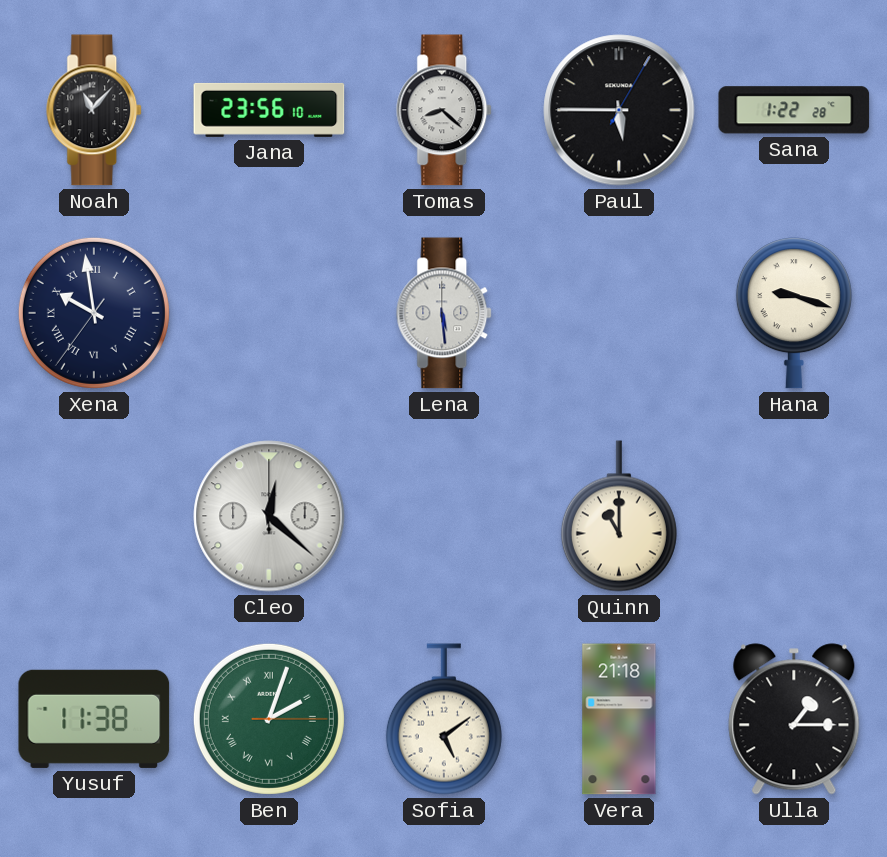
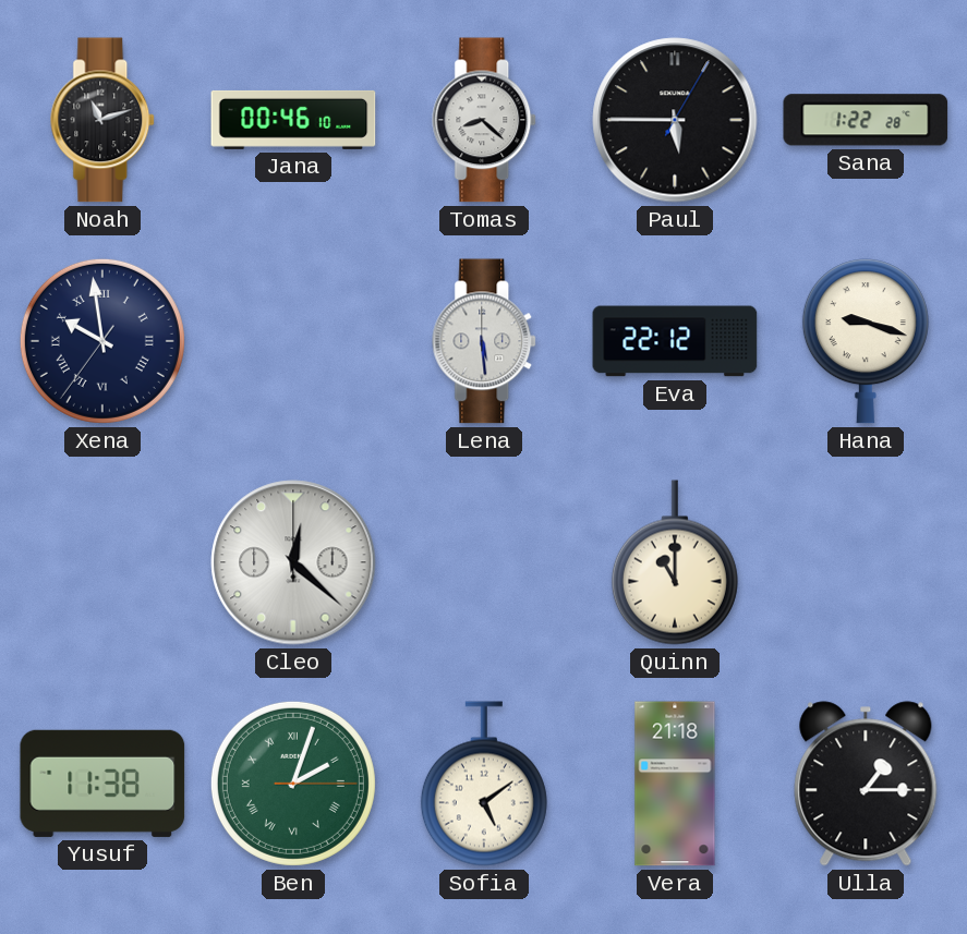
Noah: 11:07 -> 11:12 (104, 120)
Jana: 23:56 -> 00:46 (293, 120)
Eva: none -> 22:12 (675, 341)
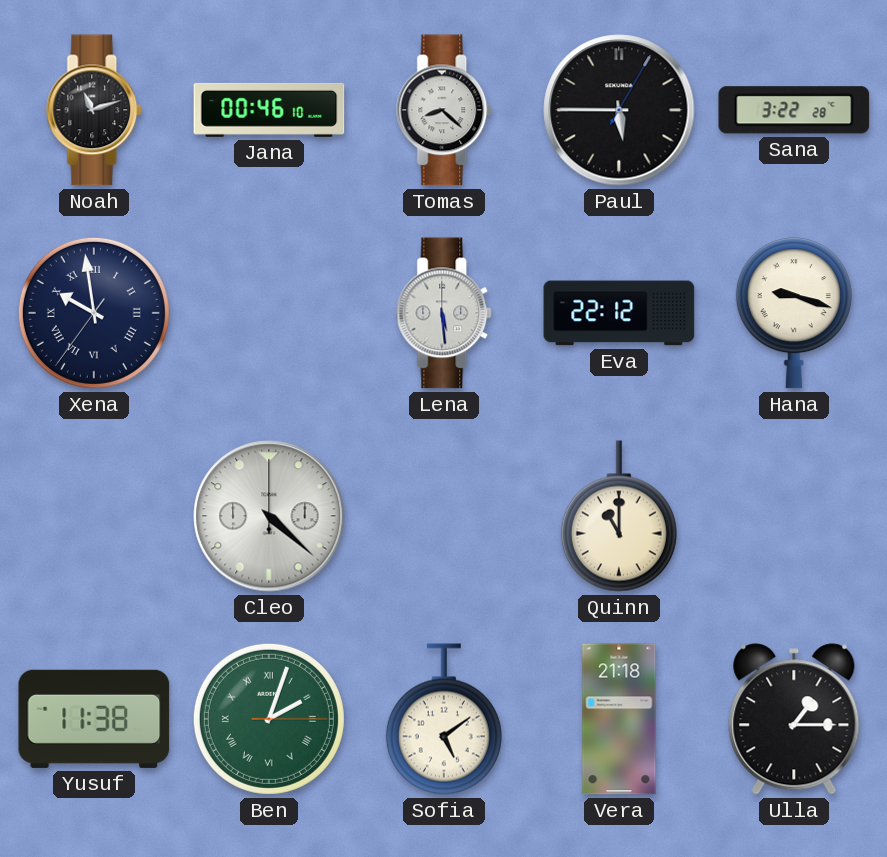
Sana: 1:22 -> 3:22 (794, 110)
Cleo: 12:22 -> 4:22 (269, 516)
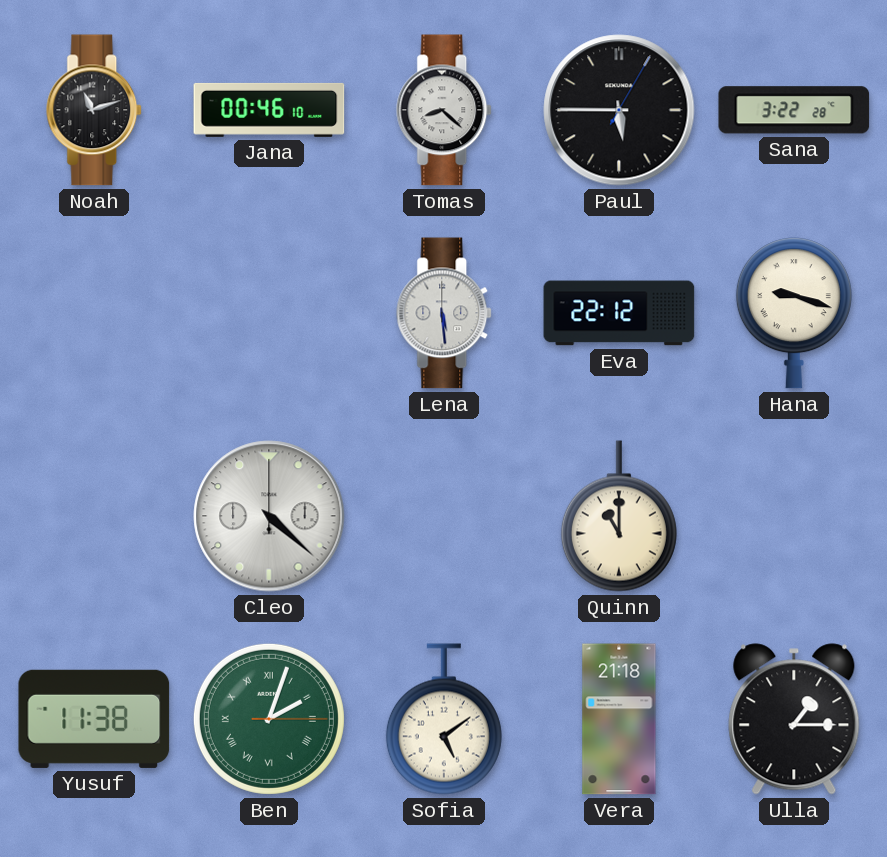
Xena: 9:58 -> none (94, 313)
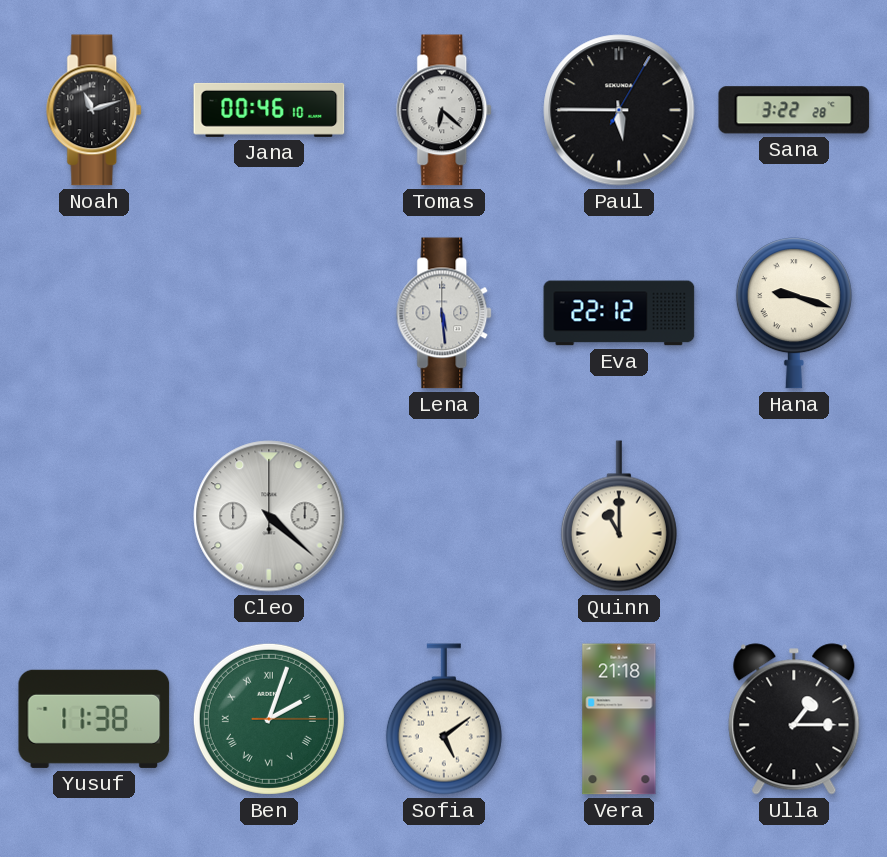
Tomas: 8:22 -> 6:22 (445, 110)
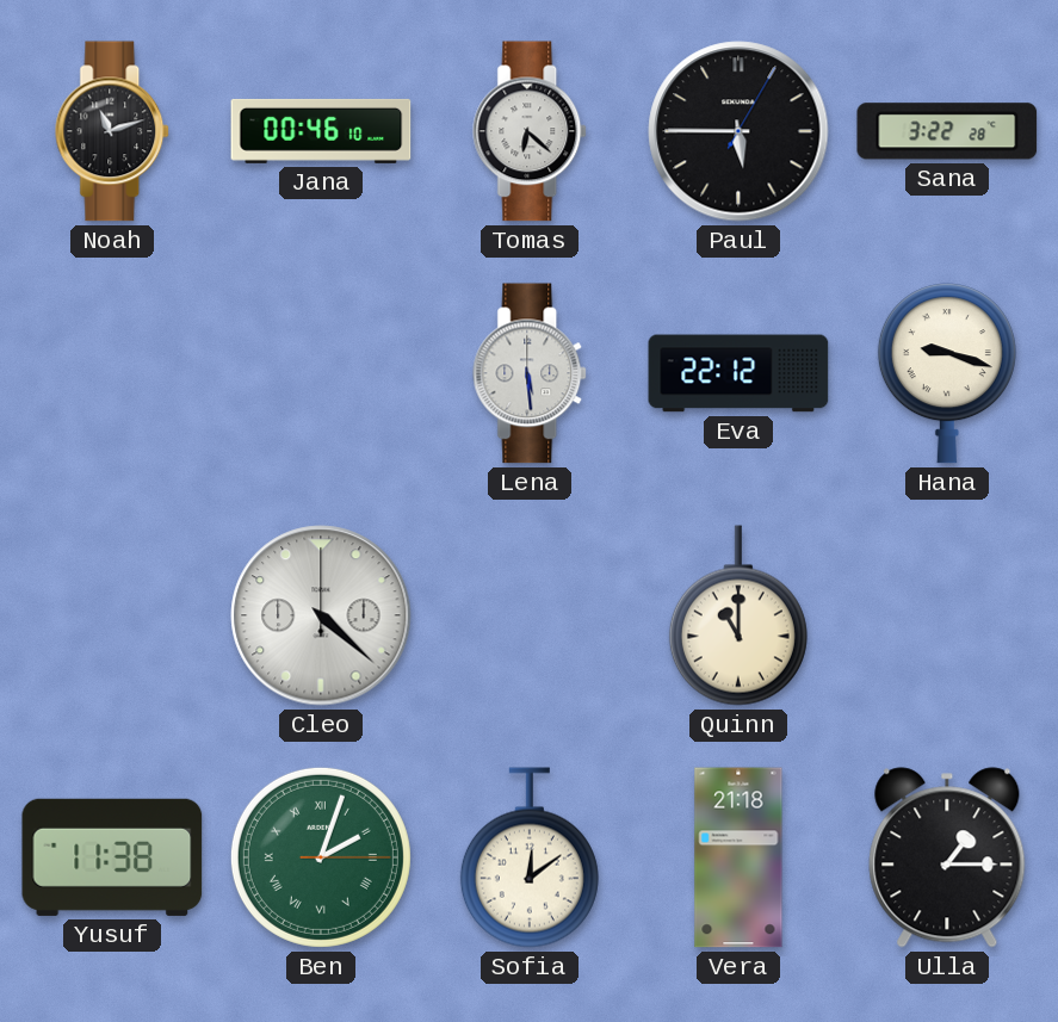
Sofia: 5:09 -> 12:09 (530, 857)
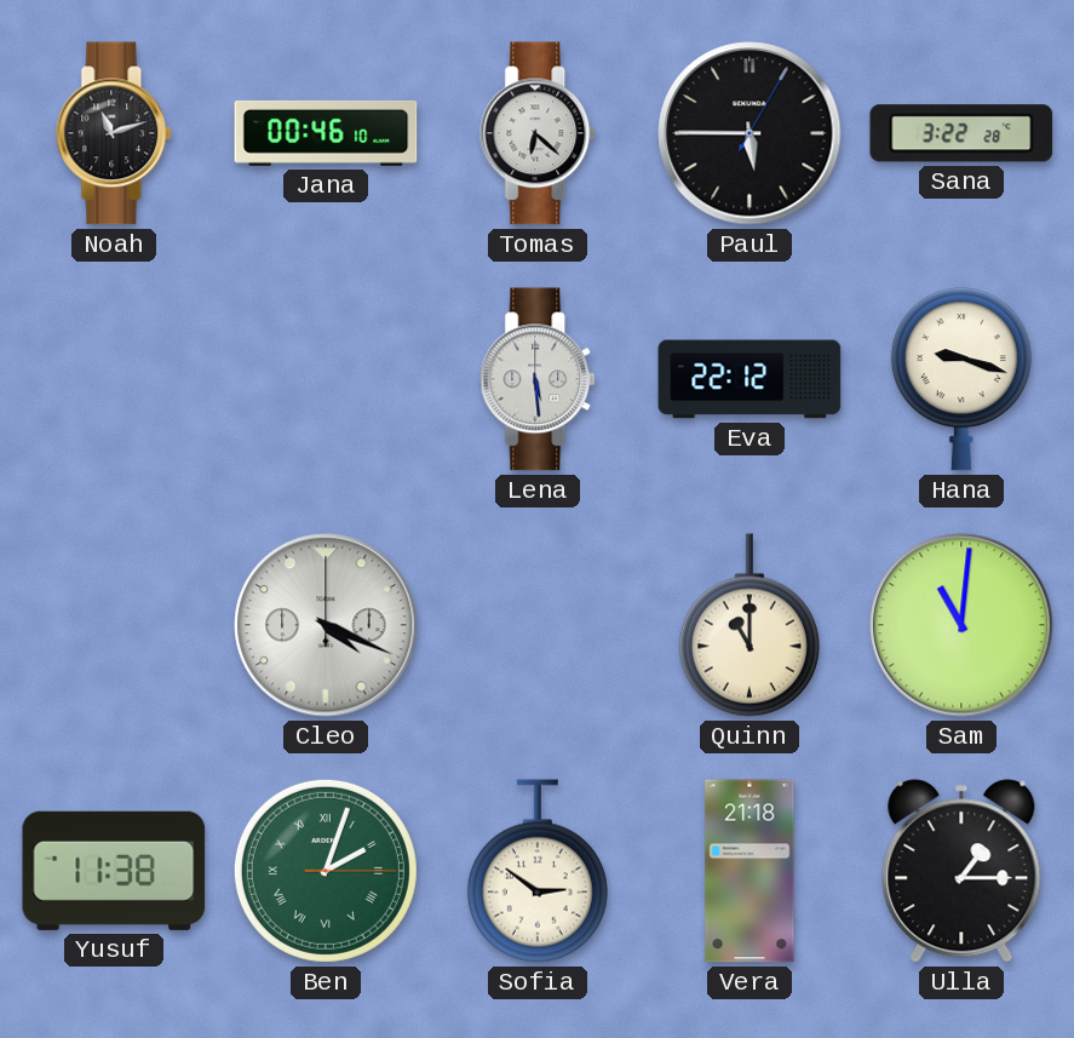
Cleo: 4:22 -> 4:19 (326, 625)
Sam: none -> 11:01 (961, 625)
Sofia: 12:09 -> 2:51 (538, 871)
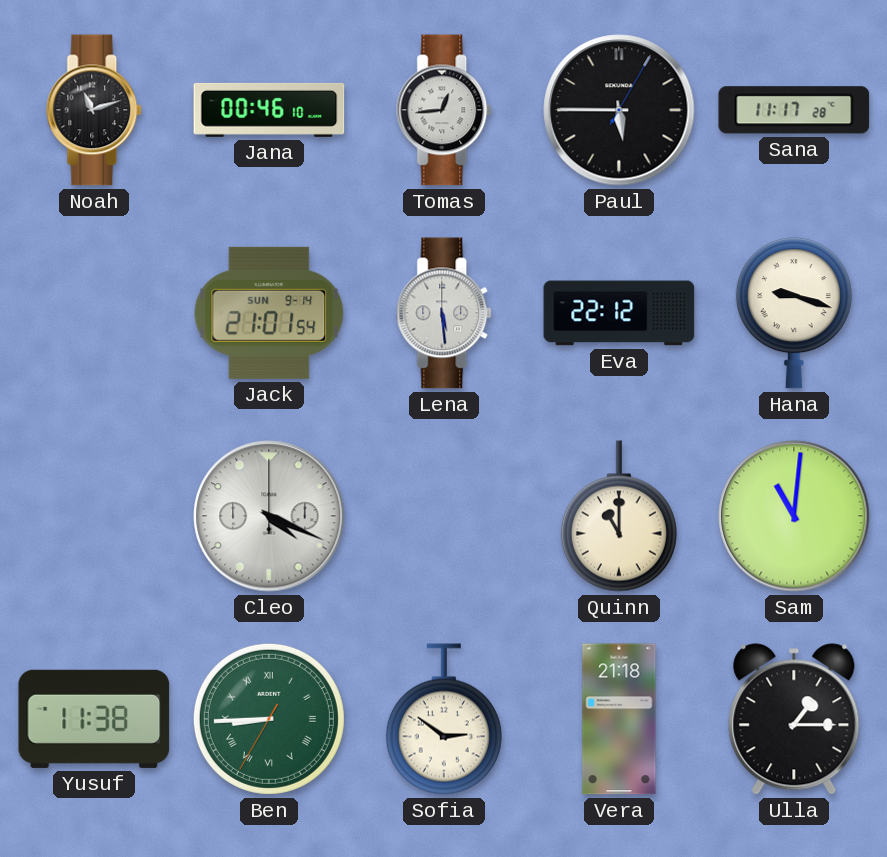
Tomas: 6:22 -> 12:44 (445, 110)
Sana: 3:22 -> 11:17 (794, 110)
Jack: none -> 21:01 (269, 313)
Ben: 2:03 -> 8:44 (269, 719)
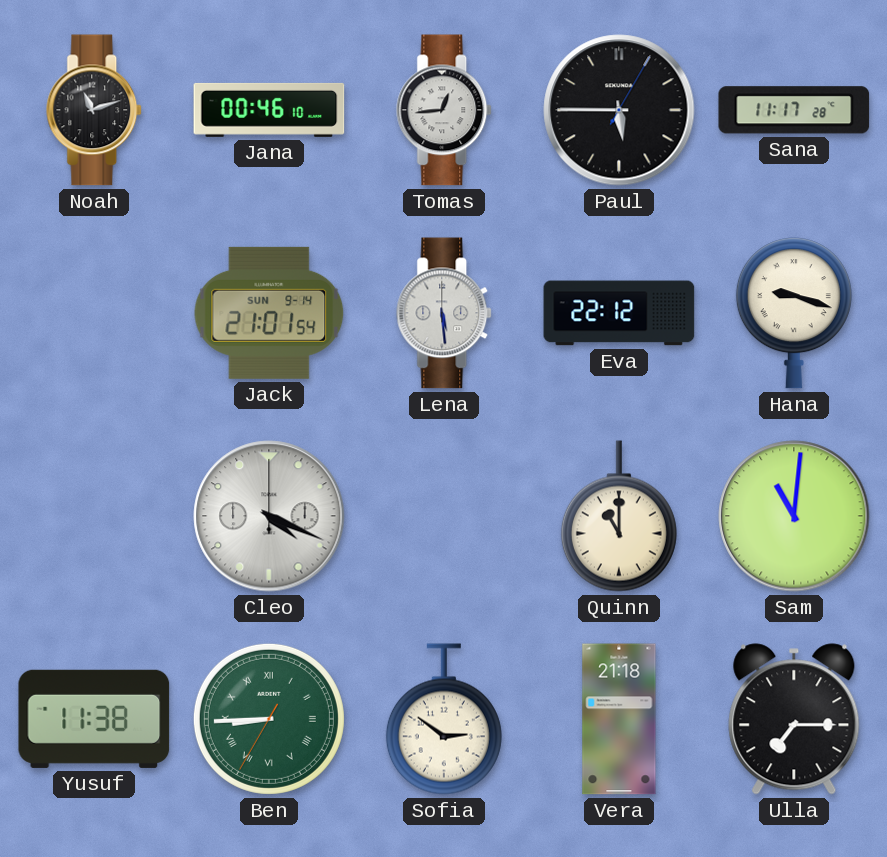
Ulla: 1:15 -> 7:15 (794, 719)
